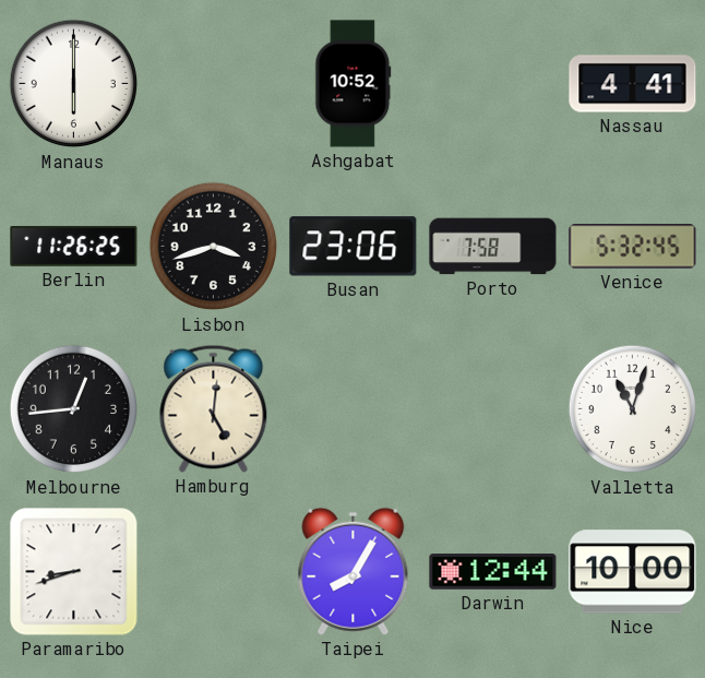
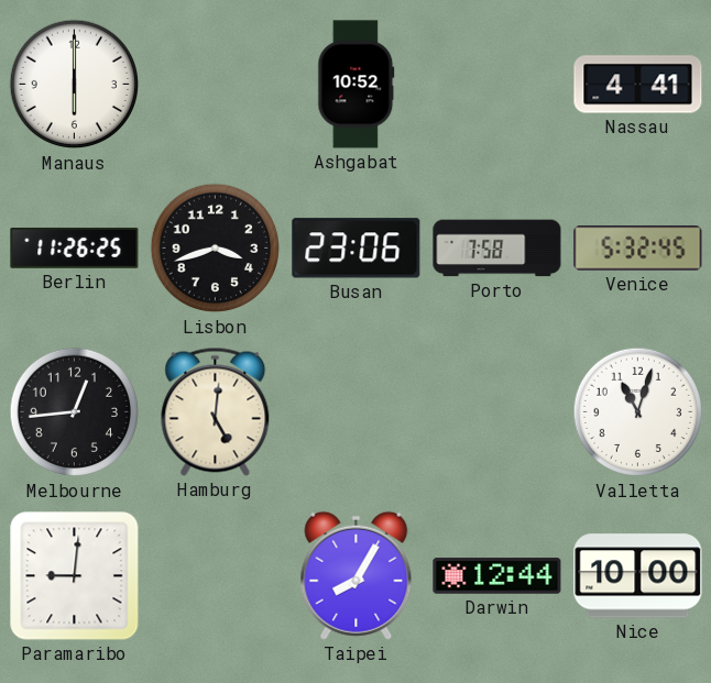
Paramaribo: 8:42 -> 9:01 (75, 576)
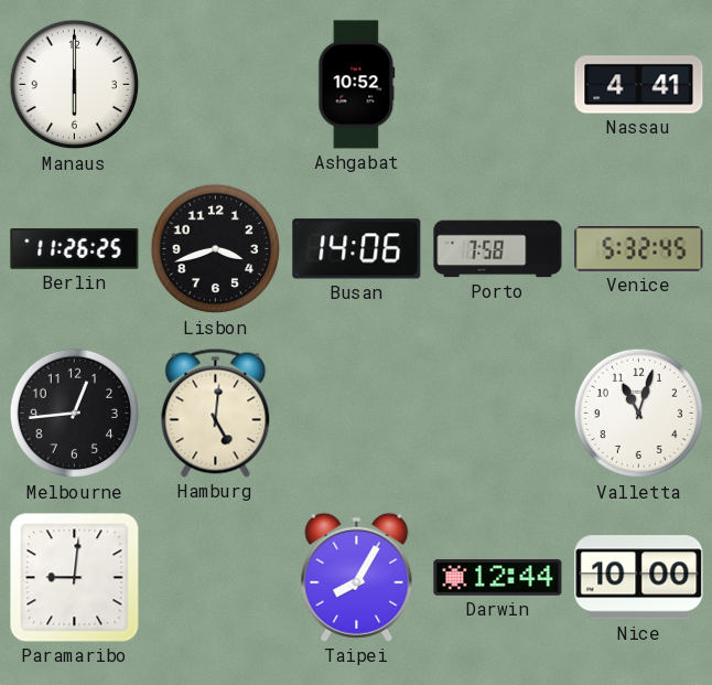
Busan: 23:06 -> 14:06 (357, 249)
